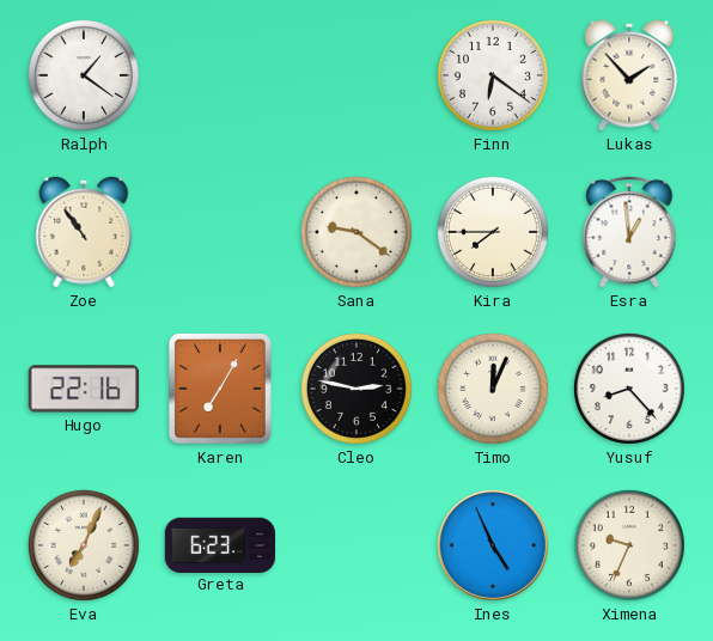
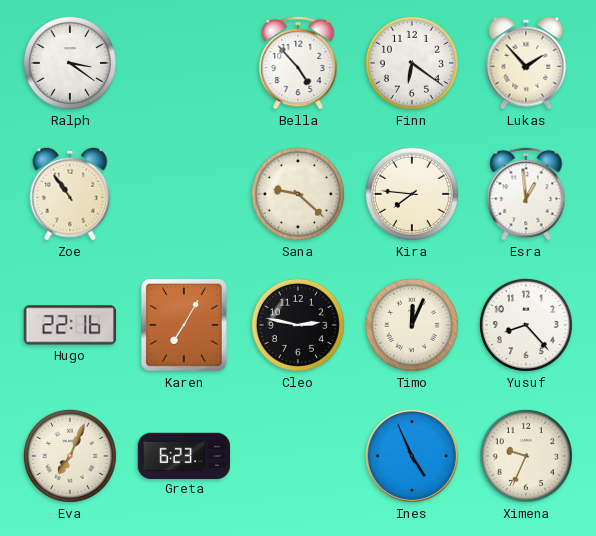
Ralph: 1:21 -> 3:21 (70, 63)
Bella: none -> 4:53 (298, 63)
Sana: 9:21 -> 9:22 (298, 194)
Kira: 7:45 -> 7:46 (412, 194)
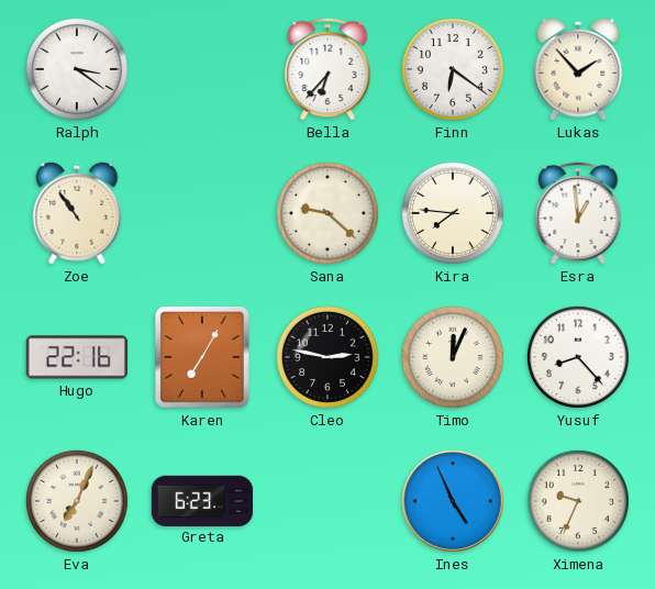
Bella: 4:53 -> 6:37 (327, 69)
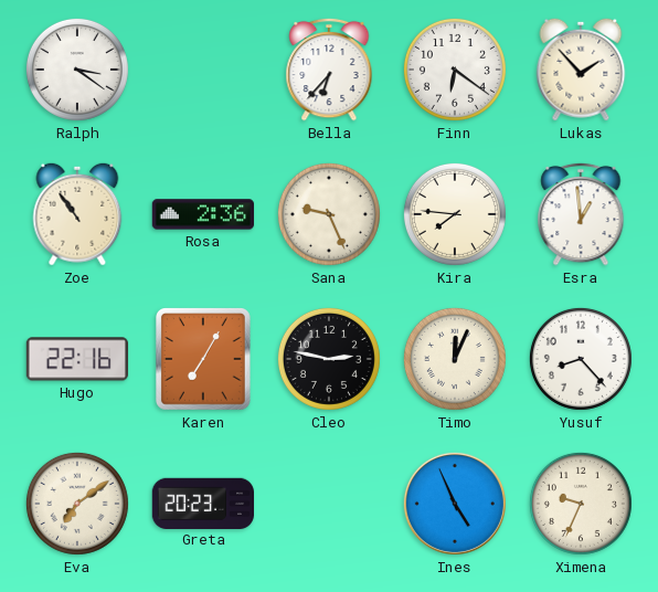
Rosa: none -> 2:36 (203, 214)
Sana: 9:22 -> 9:26 (329, 214)
Eva: 7:04 -> 7:09 (77, 504)
Greta: 6:23 -> 20:23 (202, 503)
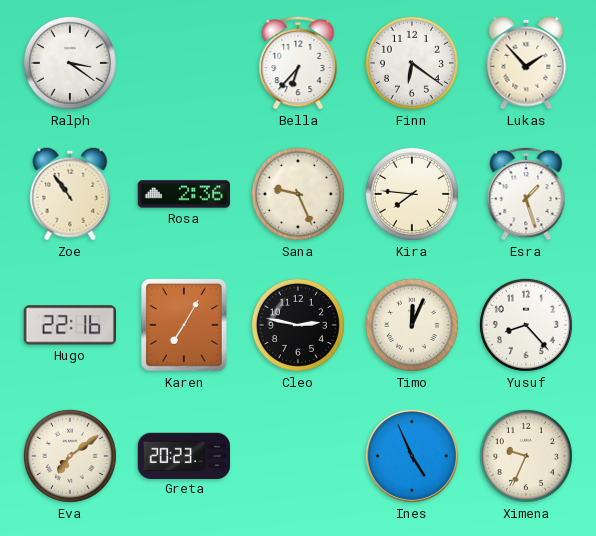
Esra: 12:59 -> 1:27 (526, 194)
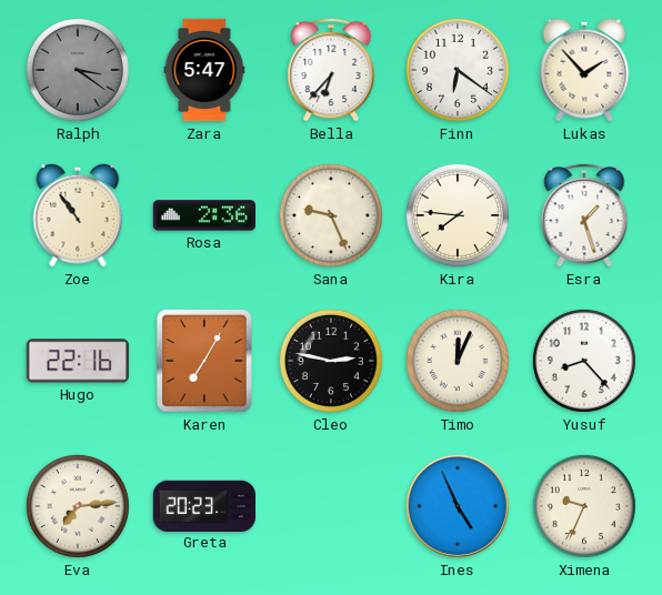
Ralph dial: white -> grey (78, 70)
Zara: none -> 5:47 (204, 70)
Eva: 7:09 -> 7:14 (78, 506)
